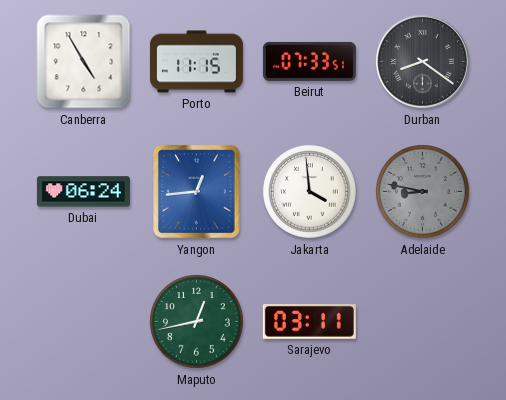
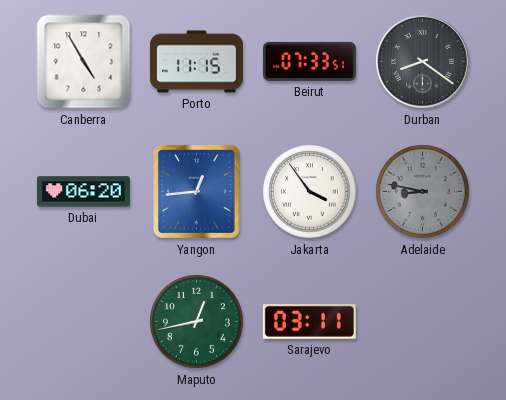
Dubai: 06:24 -> 06:20 (83, 192)
Jakarta: 3:59 -> 3:54 (310, 192)
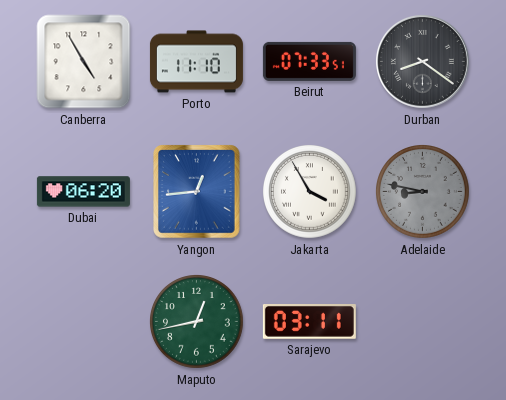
Porto: 11:15 -> 11:10 (196, 62)
Jakarta: 3:54 -> 3:55 (310, 192)
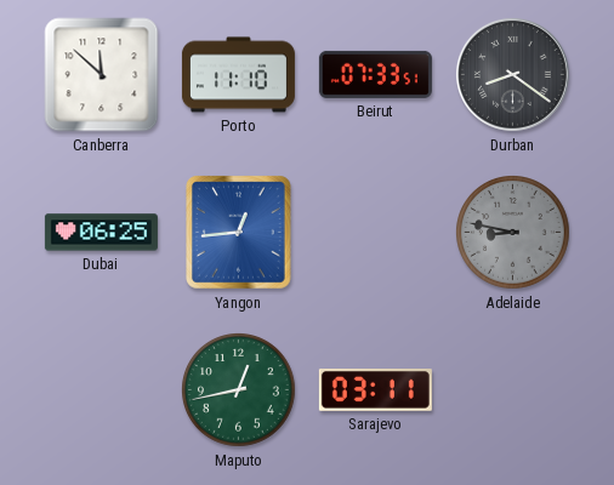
Canberra: 4:55 -> 11:52 (102, 75)
Dubai: 06:20 -> 06:25 (101, 233)
Jakarta: 3:55 -> none (310, 192)
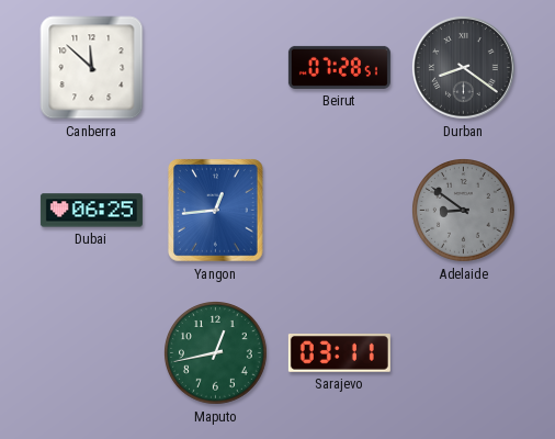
Porto: 11:10 -> none (238, 75)
Beirut: 07:33 -> 07:28 (339, 67)
Adelaide: 8:47 -> 8:51 (464, 211)
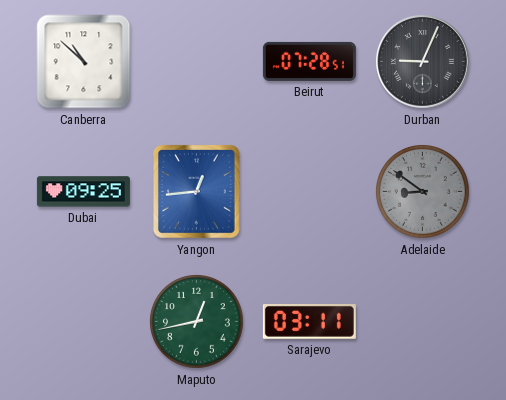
Canberra: 11:52 -> 10:52 (84, 62)
Durban: 8:21 -> 9:04 (422, 61)
Dubai: 06:25 -> 09:25 (83, 192)
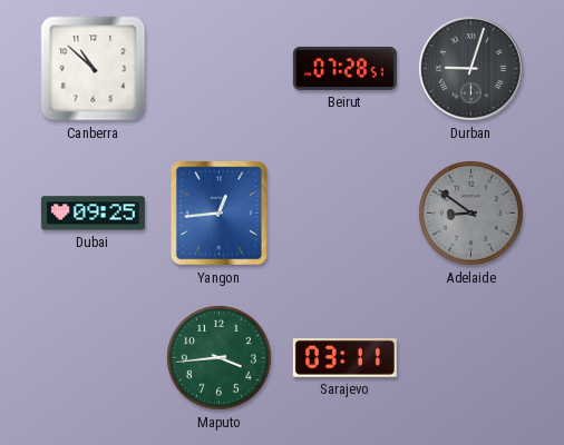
Durban: 9:04 -> 9:03 (470, 68)
Maputo: 12:43 -> 3:44 (220, 358)
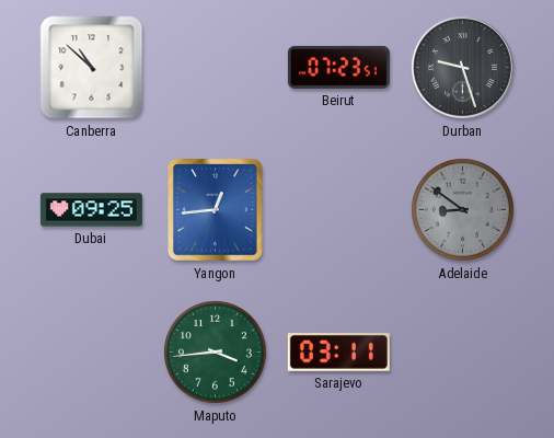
Beirut: 07:28 -> 07:23 (338, 67)
Durban: 9:03 -> 9:27 (462, 67)
